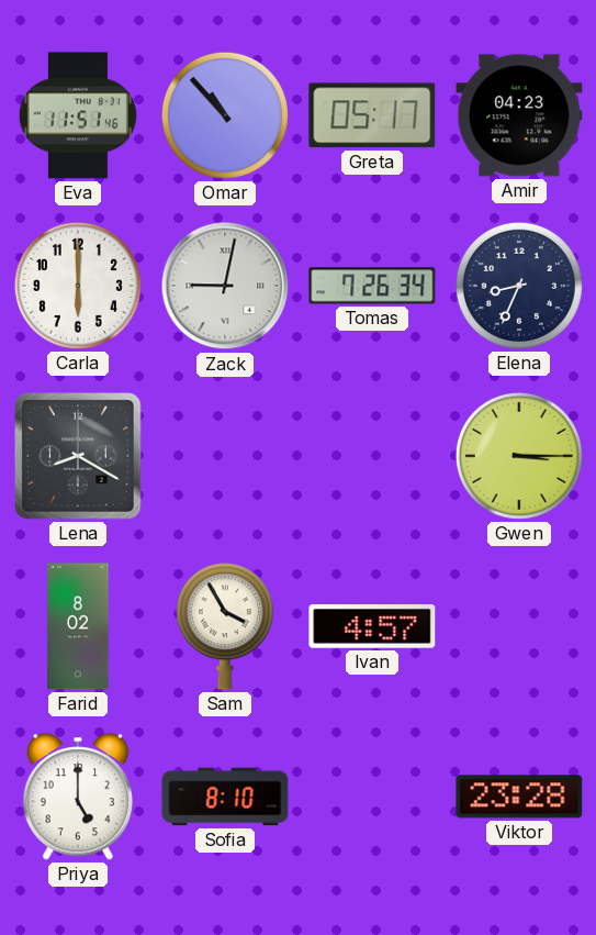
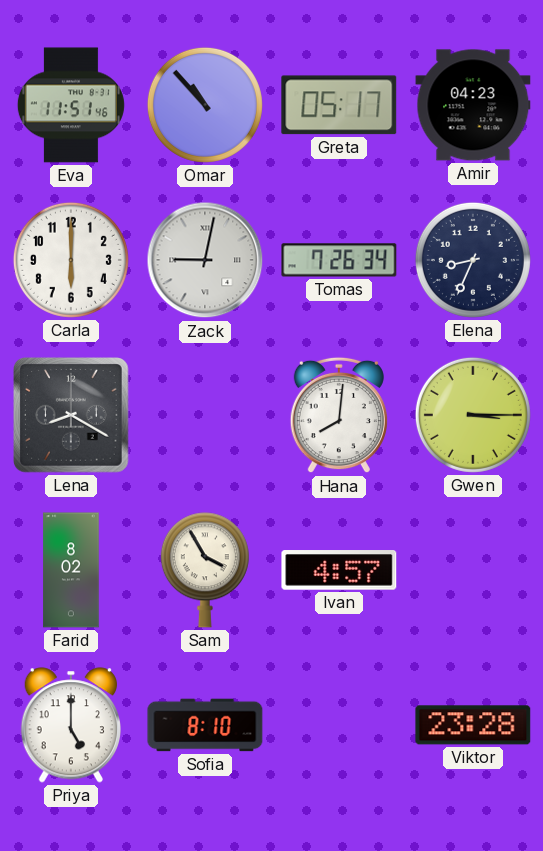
Hana: none -> 8:01 (339, 415)
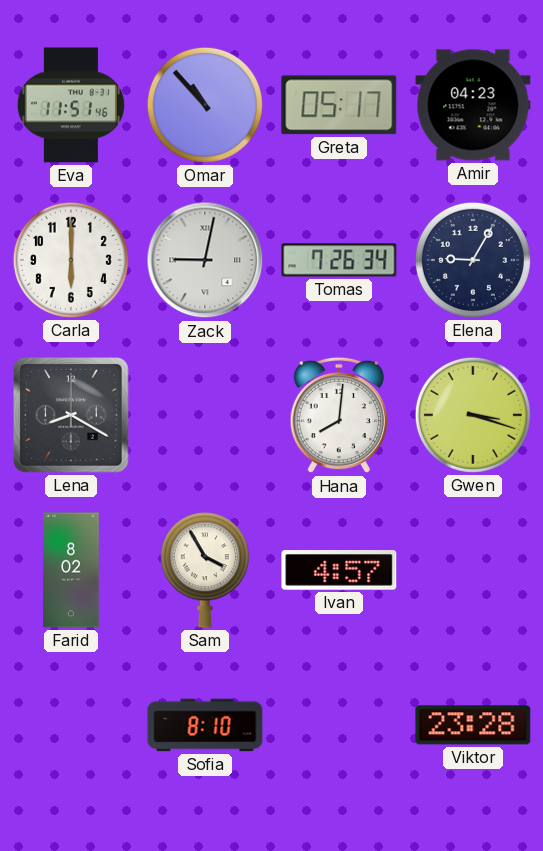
Elena: 8:34 -> 9:05 (473, 260)
Gwen: 3:15 -> 3:18 (473, 415)
Priya: 5:00 -> none (70, 725)
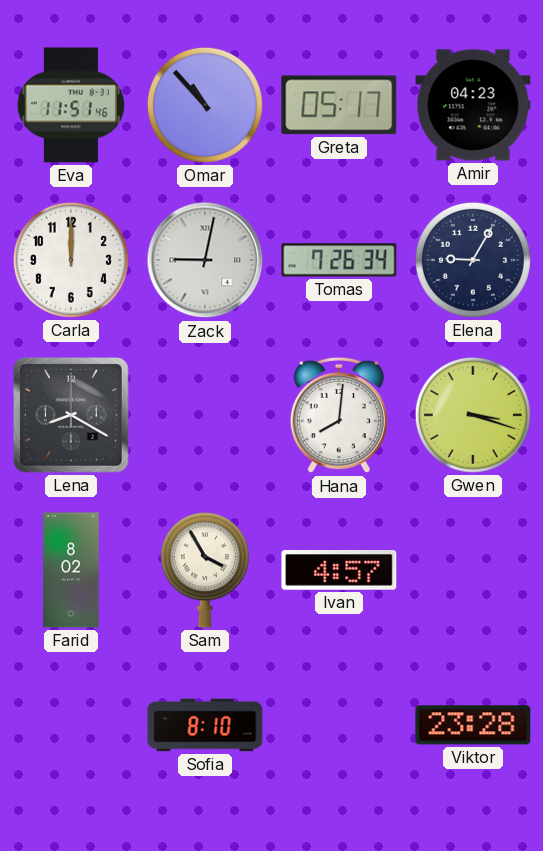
Carla: 6:00 -> 12:00 (71, 260)
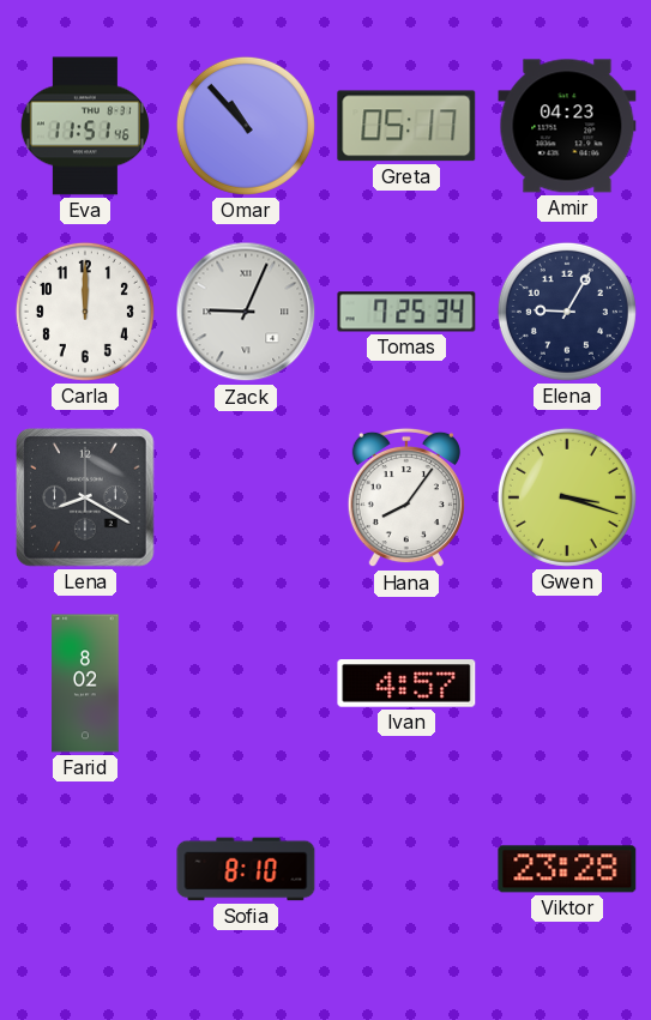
Zack: 9:02 -> 9:04 (246, 312)
Tomas: 7:26 -> 7:25 (406, 312)
Hana: 8:01 -> 8:06 (406, 497)
Sam: 3:55 -> none (205, 570)
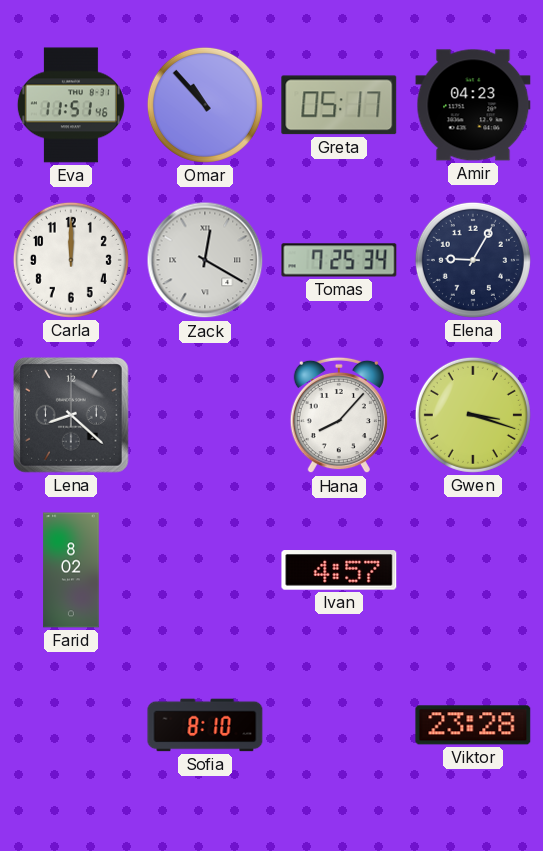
Zack: 9:04 -> 12:20 (205, 260)
Lena: 8:20 -> 8:22 (72, 416)
Hana: 8:06 -> 8:07 (339, 415)
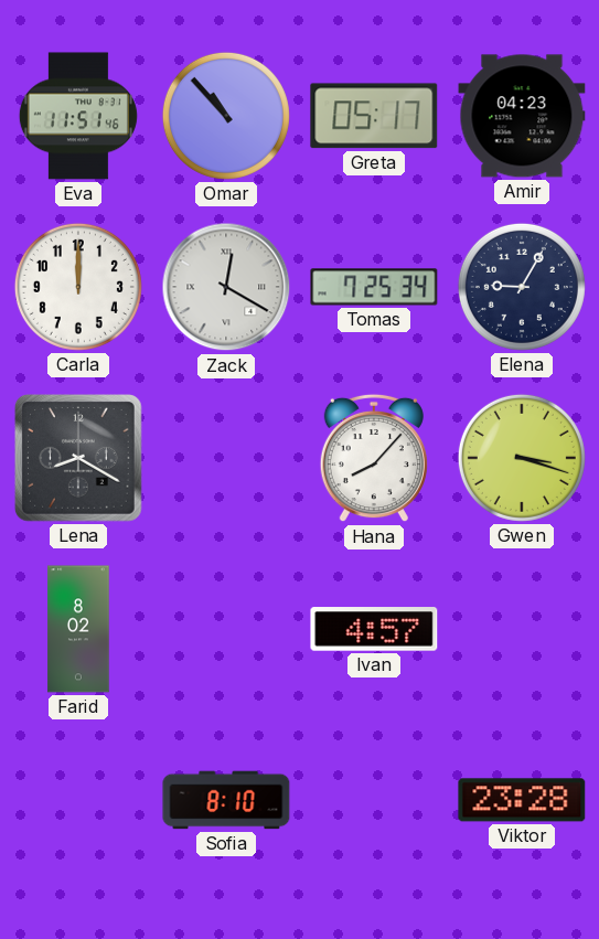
Lena: 8:22 -> 8:20 (79, 459)
